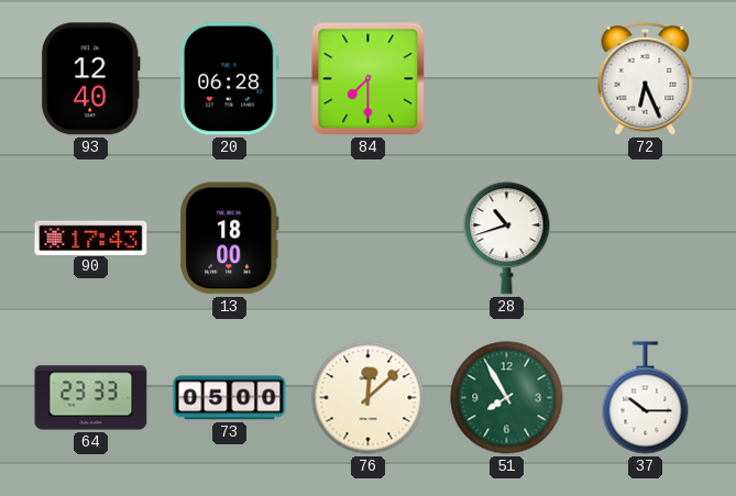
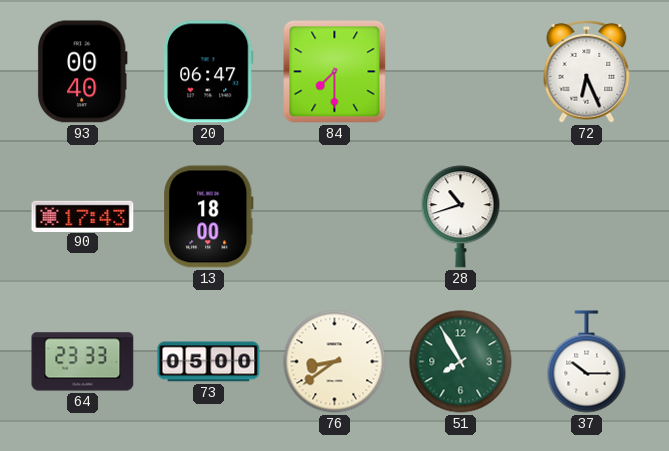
93: 12:40 -> 00:40 (82, 72)
20: 06:28 -> 06:47 (209, 72)
76: 12:08 -> 8:39 (335, 362)
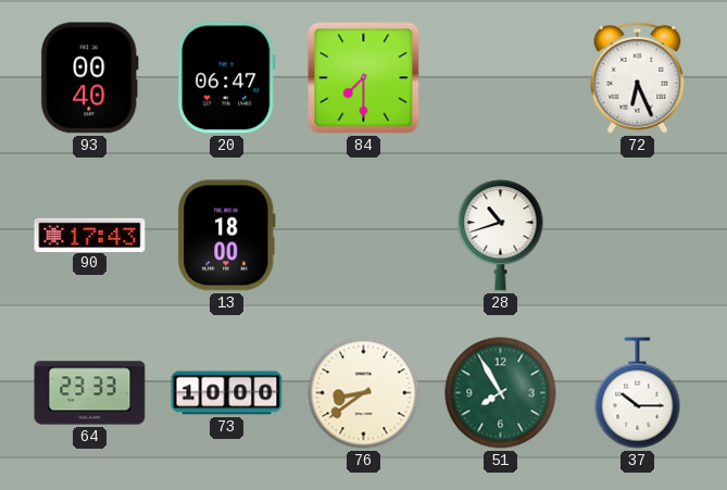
73: 05:00 -> 10:00 (227, 393)
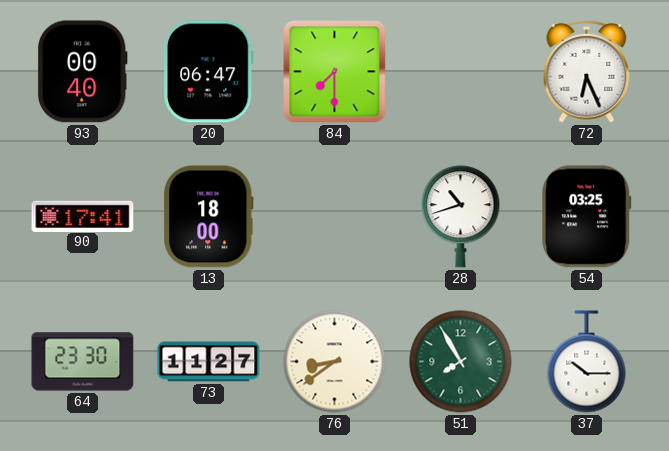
90: 17:43 -> 17:41 (83, 216)
54: none -> 03:25 (587, 217)
64: 23:33 -> 23:30 (83, 362)
73: 10:00 -> 11:27 (209, 362)
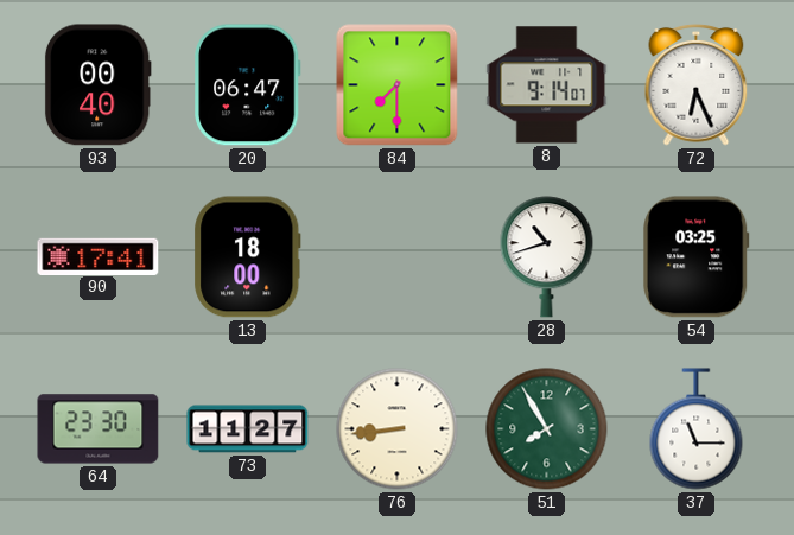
8: none -> 9:14 (547, 85)
76: 8:39 -> 8:44 (398, 429)
37: 10:15 -> 11:15 (697, 429)
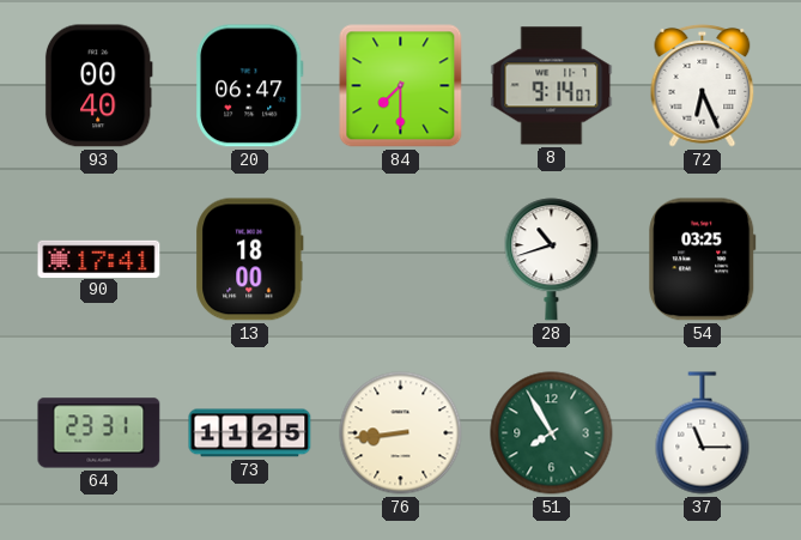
64: 23:30 -> 23:31 (99, 433)
73: 11:27 -> 11:25 (250, 433)
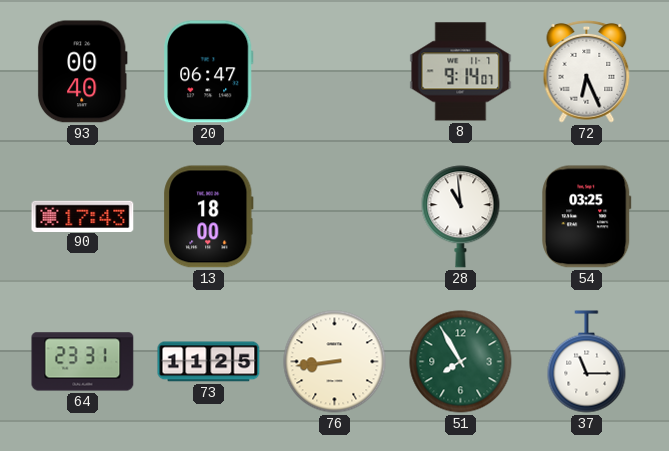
84: 7:30 -> none (401, 86)
90: 17:41 -> 17:43 (83, 216)
28: 10:42 -> 10:59 (461, 217)
